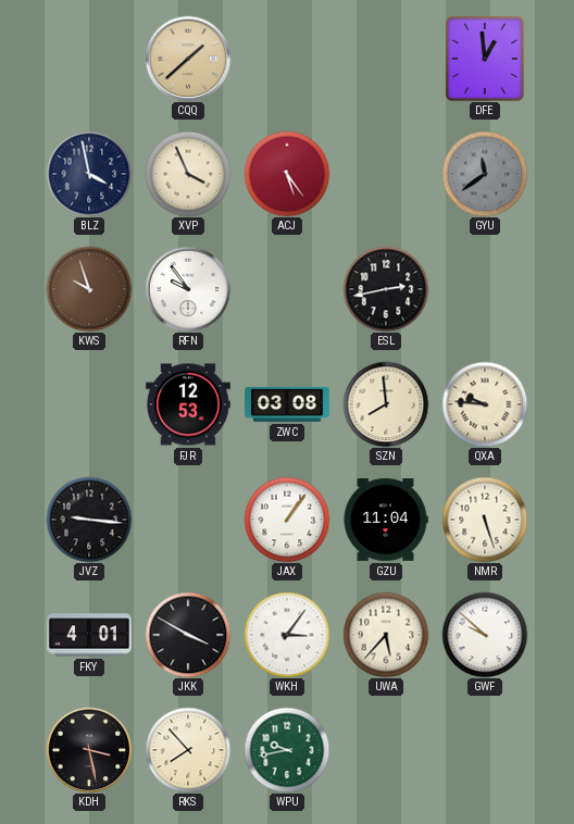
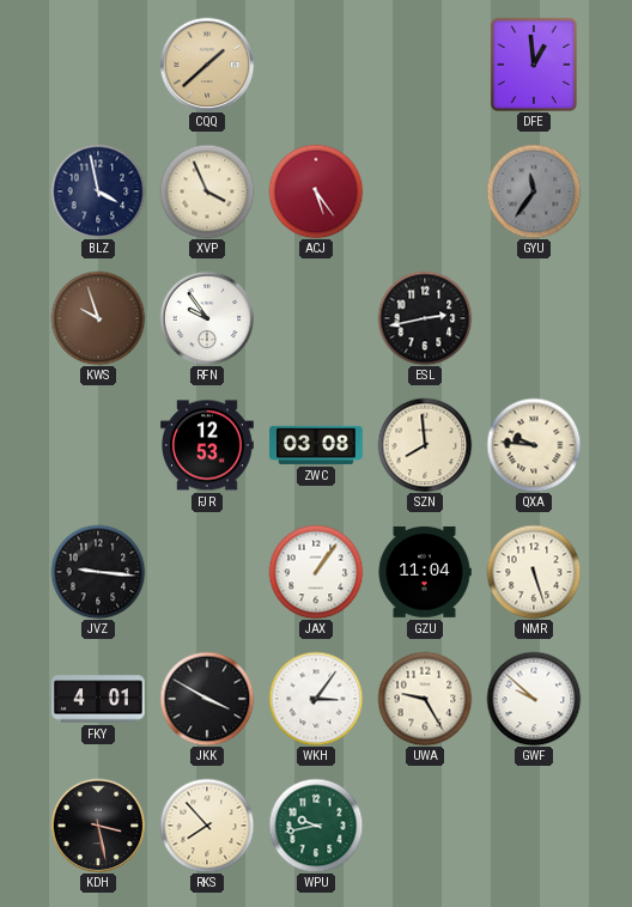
GYU: 11:39 -> 11:36 (534, 191)
UWA: 5:37 -> 9:25 (425, 699)
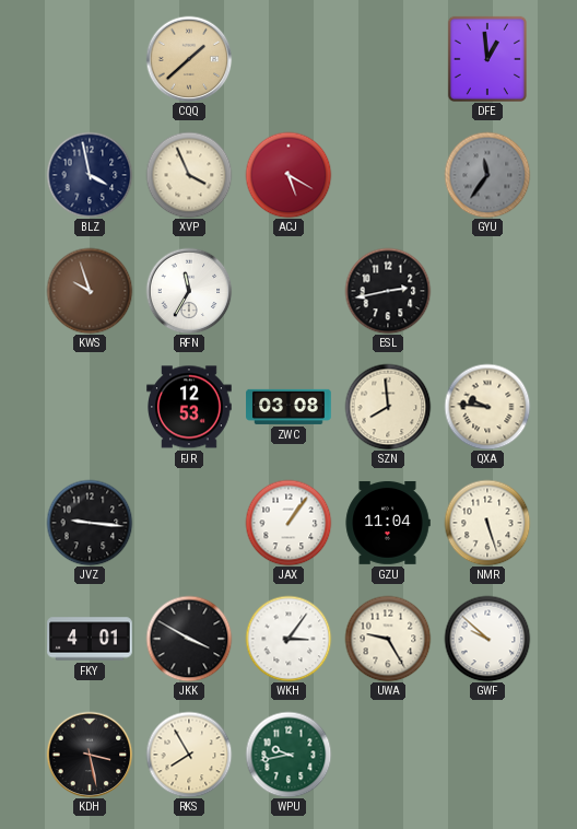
ACJ: 5:24 -> 5:20 (288, 175)
RFN: 9:54 -> 11:35 (189, 291)
RKS: 7:53 -> 7:55 (189, 755)
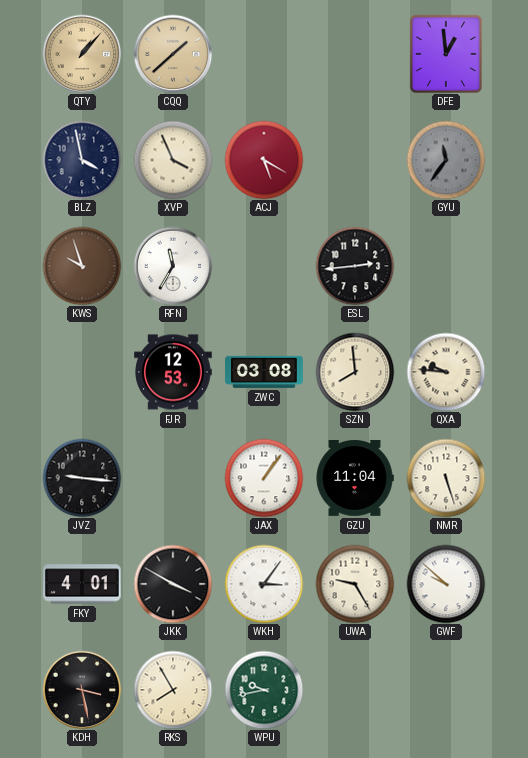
QTY: none -> 1:07 (82, 54)
ESL: 2:43 -> 2:44 (355, 266)
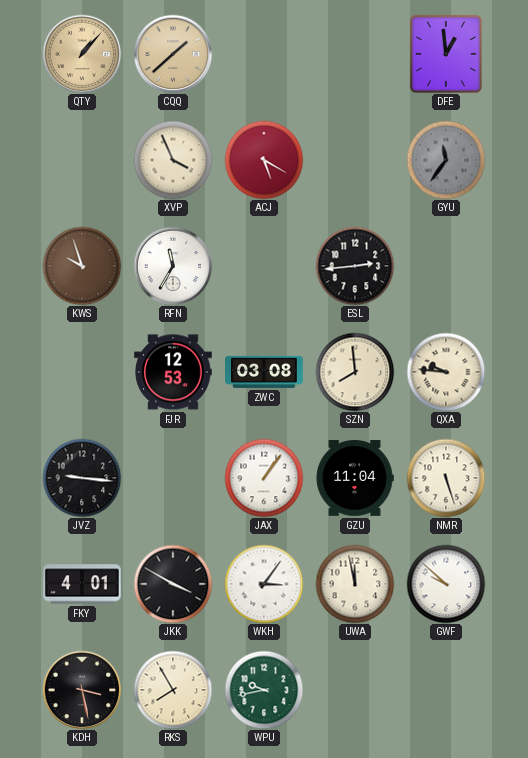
BLZ: 3:58 -> none (82, 160)
UWA: 9:25 -> 11:58 (355, 584)
